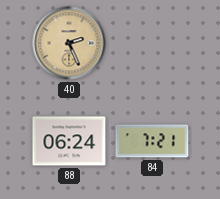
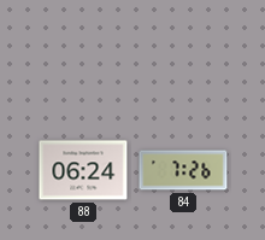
40: 2:26 -> none (69, 43)
84: 7:21 -> 7:26 (183, 170)
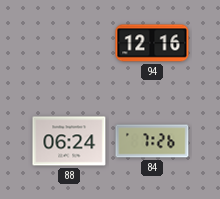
94: none -> 12:16 (152, 43)
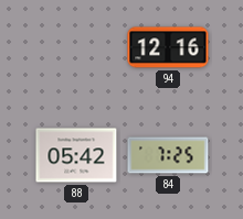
88: 06:24 -> 05:42 (76, 155)
84: 7:26 -> 7:25 (168, 155)
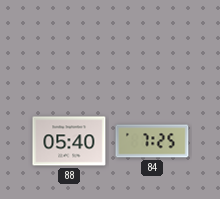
94: 12:16 -> none (168, 47)
88: 05:42 -> 05:40 (69, 141)
